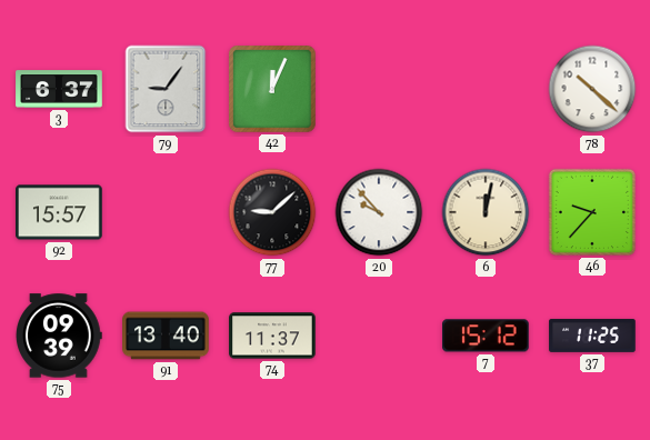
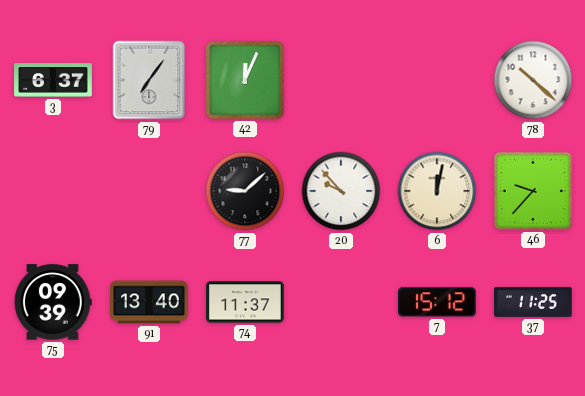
79: 9:06 -> 7:06 (149, 80)
92: 15:57 -> none (59, 212)
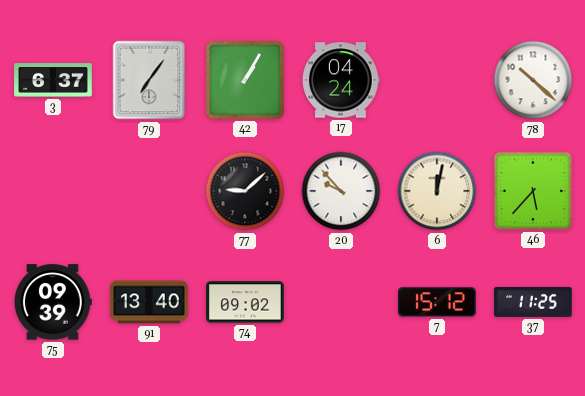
42: 12:04 -> 1:05 (245, 80)
17: none -> 04:24 (342, 80)
46: 9:37 -> 5:37 (533, 191)
74: 11:37 -> 09:02 (245, 302)
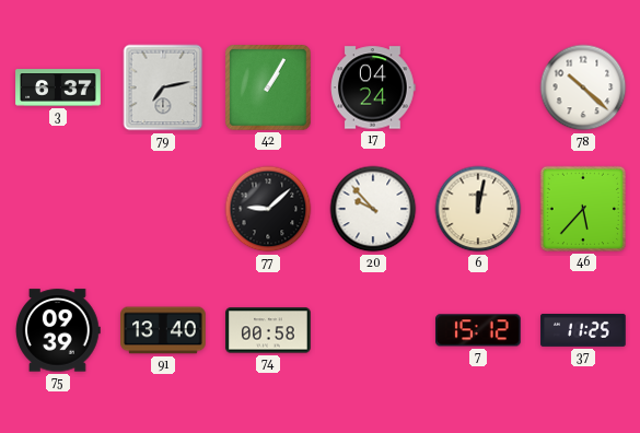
79: 7:06 -> 7:13 (163, 87)
74: 09:02 -> 00:58 (268, 330)
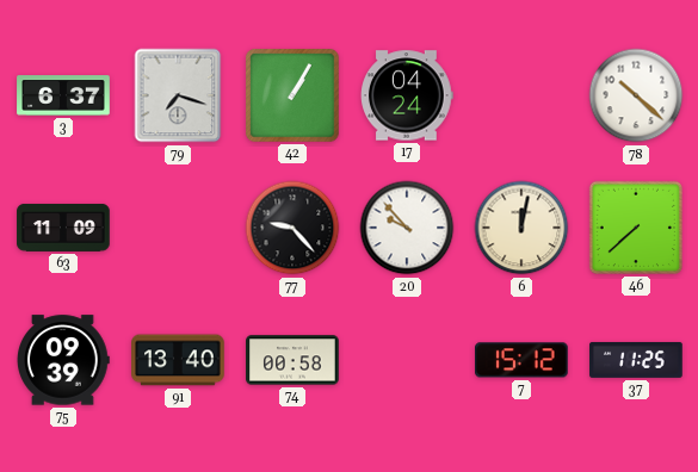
79: 7:13 -> 7:18 (178, 95)
63: none -> 11:09 (63, 228)
77: 9:08 -> 9:23 (292, 228)
46: 5:37 -> 7:38 (636, 228)
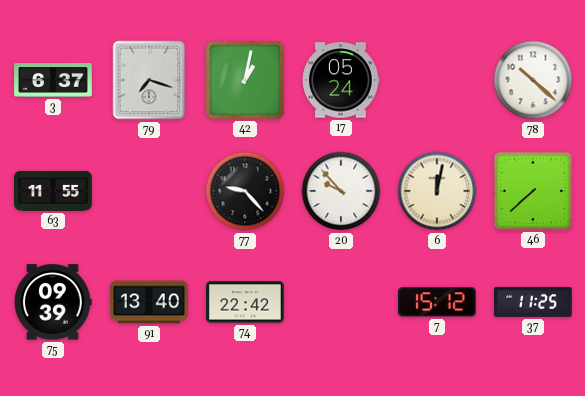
42: 1:05 -> 1:02 (245, 80)
17: 04:24 -> 05:24 (342, 80)
63: 11:09 -> 11:55 (53, 191)
74: 00:58 -> 22:42 (245, 302)
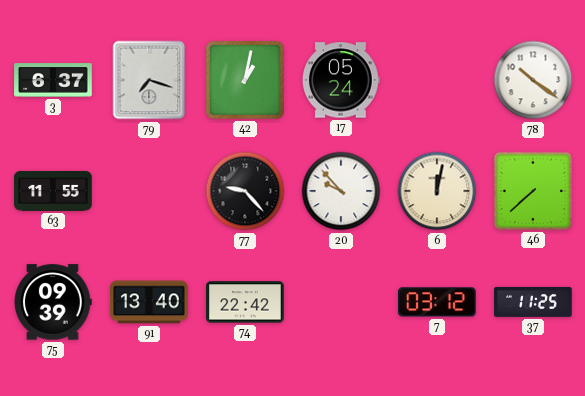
78: 10:22 -> 10:21 (533, 80)
7: 15:12 -> 03:12 (438, 302)
